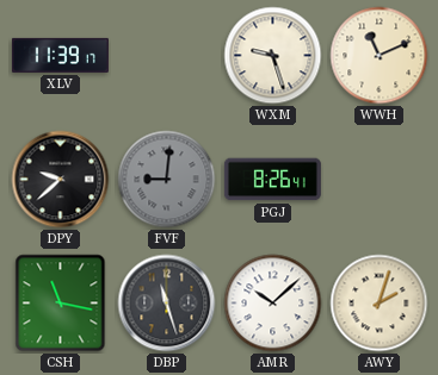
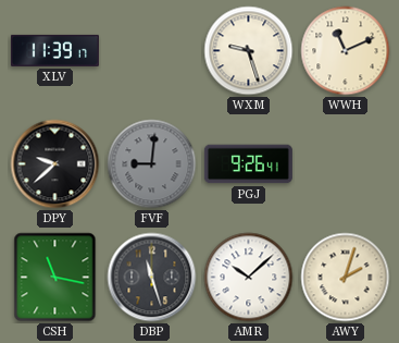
PGJ: 8:26 -> 9:26 (248, 164)
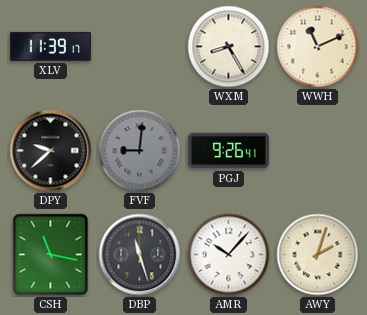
WXM: 9:27 -> 8:25 (229, 47)
AMR: 10:08 -> 10:07 (229, 255)
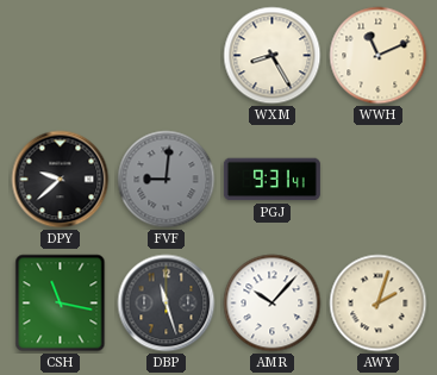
XLV: 11:39 -> none (50, 46)
PGJ: 9:26 -> 9:31 (271, 180)
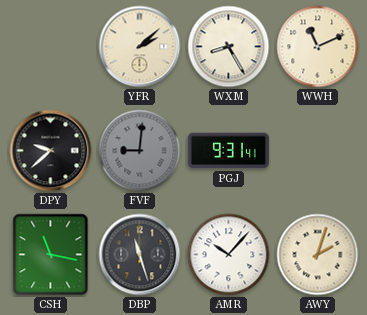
YFR: none -> 2:08 (140, 47)
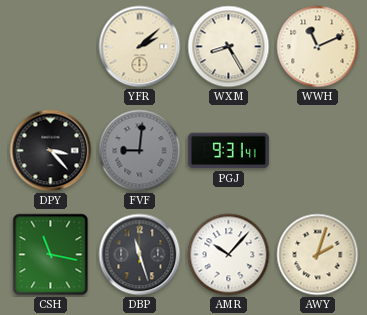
DPY: 9:38 -> 3:23 (51, 151)
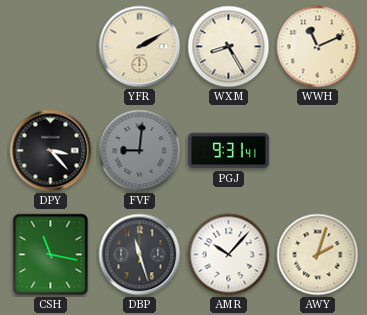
YFR: 2:08 -> 2:10 (140, 47)
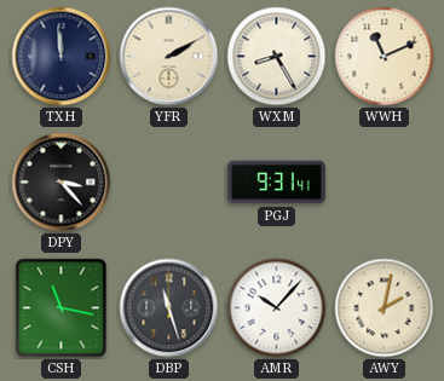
TXH: none -> 11:59 (62, 57)
FVF: 9:01 -> none (140, 151)
AWY: 2:03 -> 2:02 (385, 308)
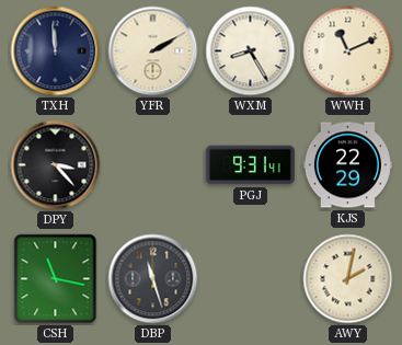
KJS: none -> 22:29 (347, 165)
AMR: 10:07 -> none (277, 308)
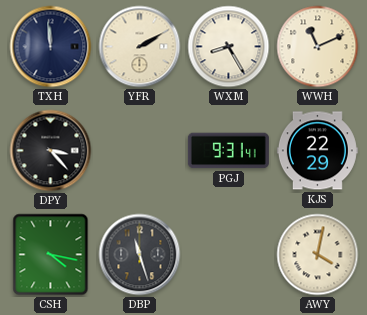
CSH: 11:17 -> 4:17 (51, 255)
AWY: 2:02 -> 4:02 (318, 255)
